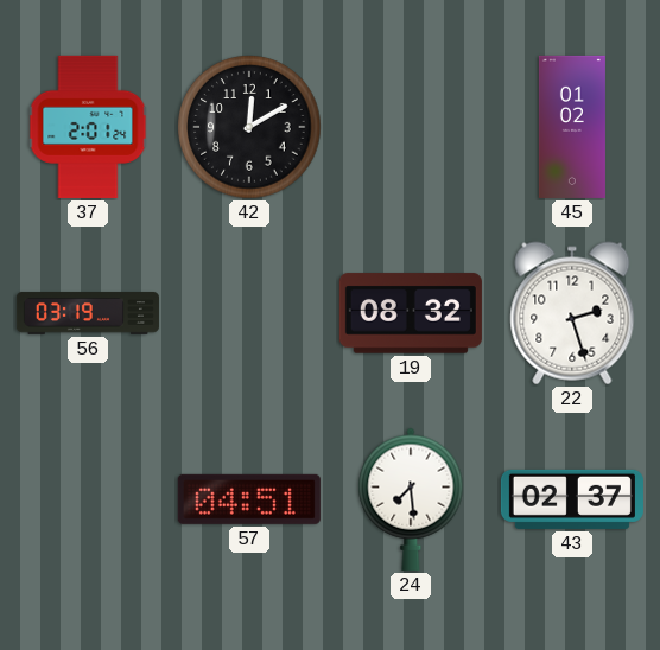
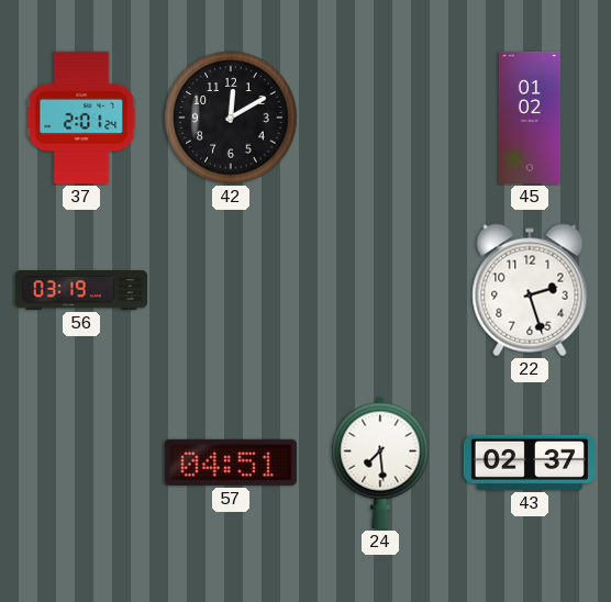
19: 08:32 -> none (411, 313)
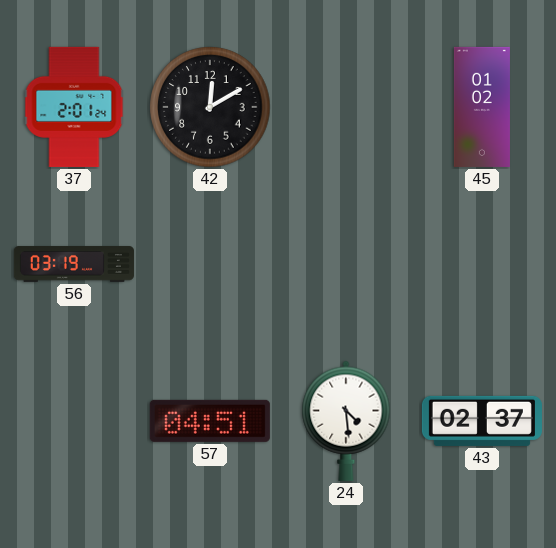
22: 2:27 -> none (530, 290)
24: 7:29 -> 4:29 (346, 421)
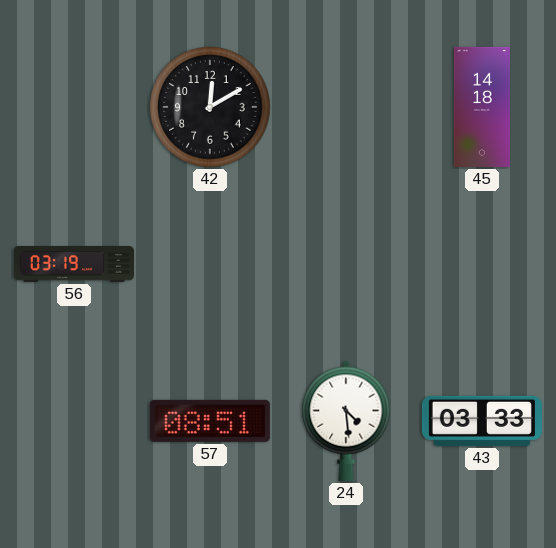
37: 2:01 -> none (74, 107)
45: 01:02 -> 14:18 (482, 107)
57: 04:51 -> 08:51 (210, 421)
43: 02:37 -> 03:33 (482, 421)
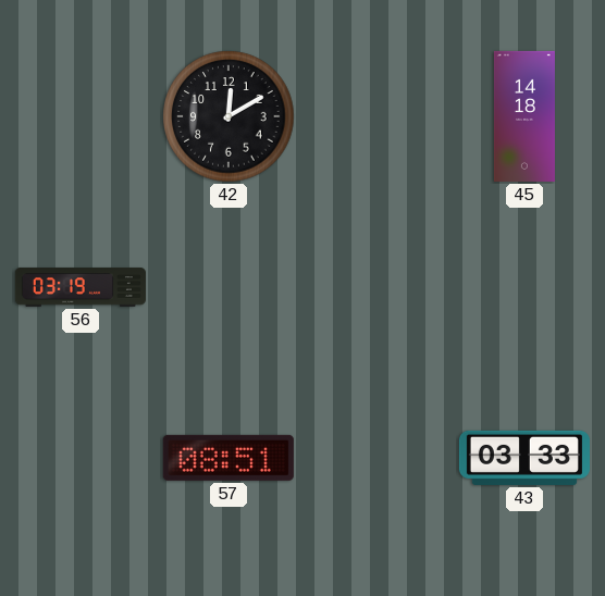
24: 4:29 -> none (346, 421)
